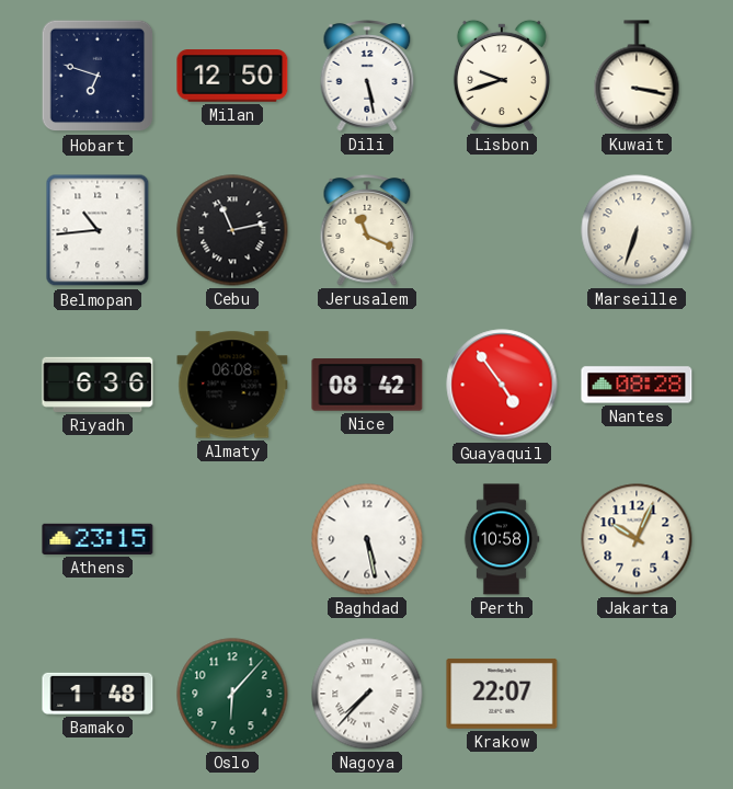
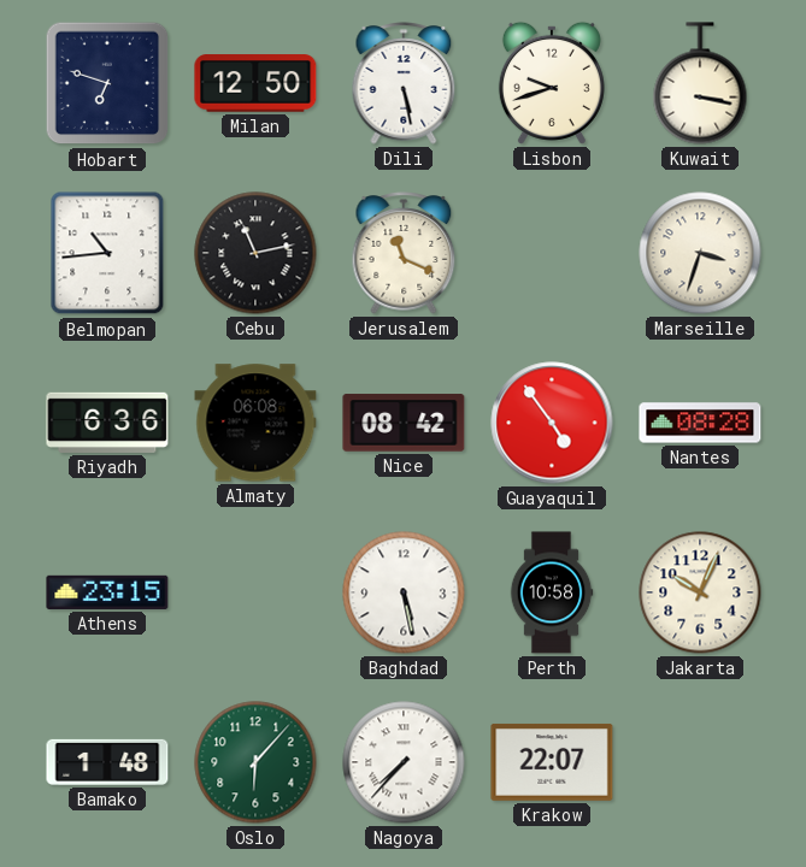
Marseille: 6:33 -> 3:33 (700, 253)
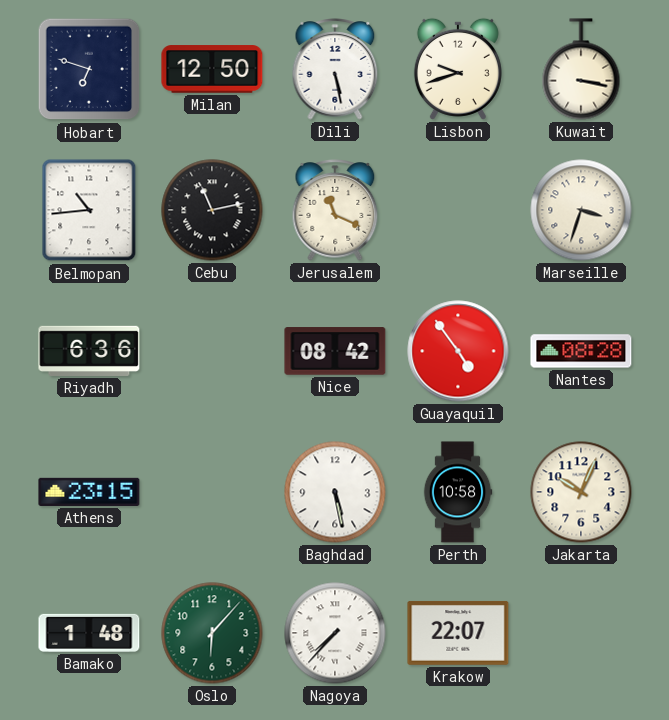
Almaty: 06:08 -> none (255, 423)
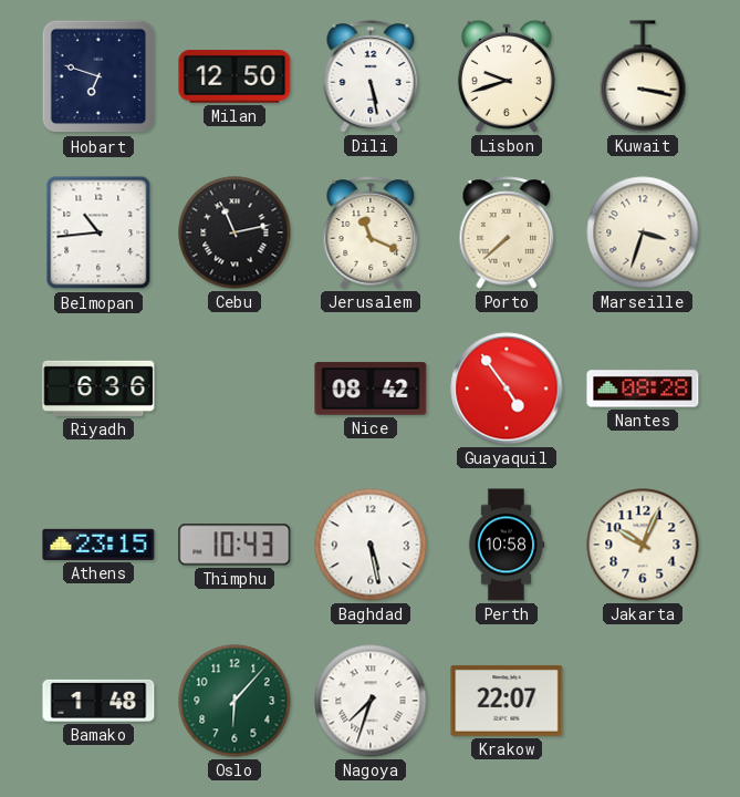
Porto: none -> 7:38 (507, 232)
Thimphu: none -> 10:43 (234, 545)
Nagoya: 7:37 -> 7:33 (371, 701)
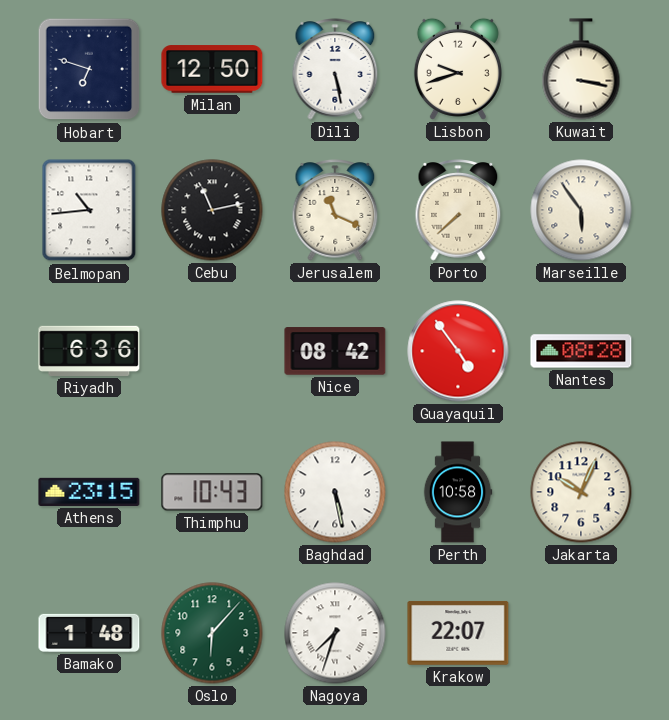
Marseille: 3:33 -> 5:54 (581, 210)
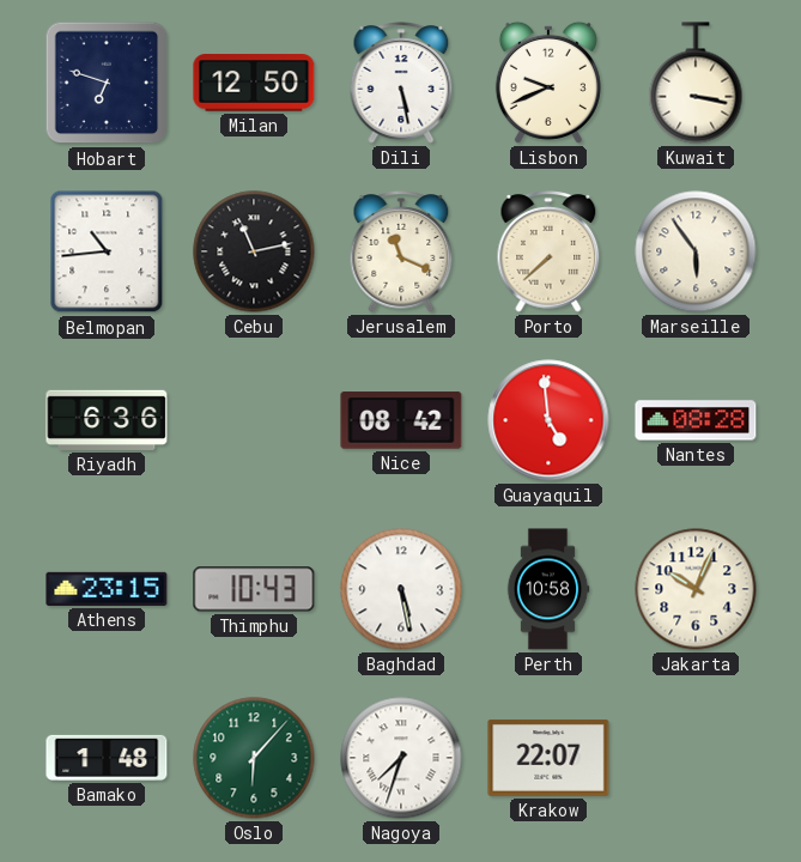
Lisbon: 9:42 -> 9:41 (548, 83)
Guayaquil: 4:54 -> 4:59 (548, 420)
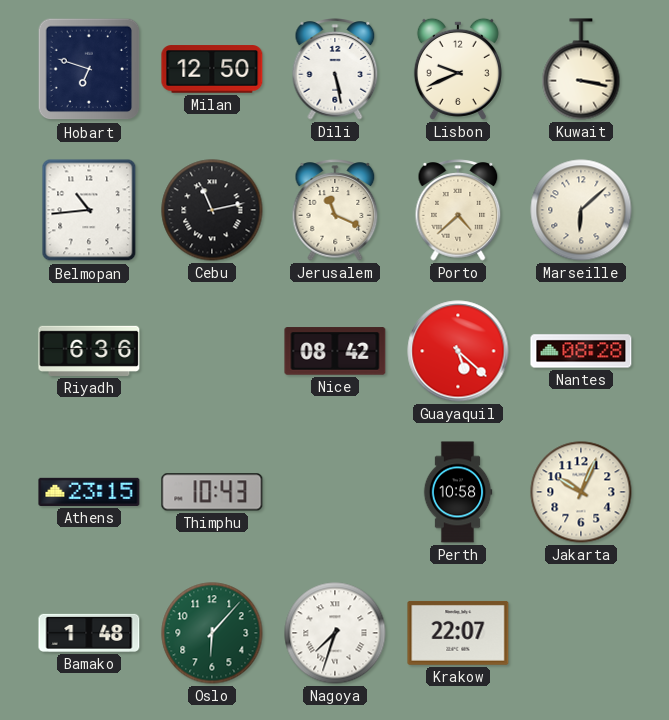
Porto: 7:38 -> 4:38 (458, 210)
Marseille: 5:54 -> 6:08 (581, 210)
Guayaquil: 4:59 -> 5:22 (458, 351)
Baghdad: 5:28 -> none (401, 589)
